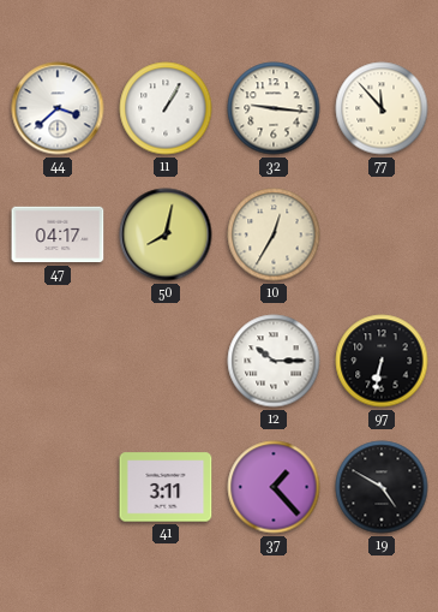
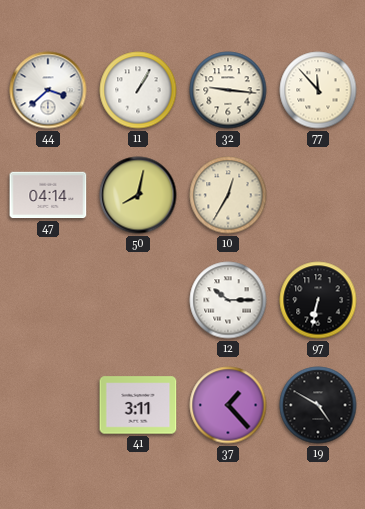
47: 04:17 -> 04:14 (48, 195)
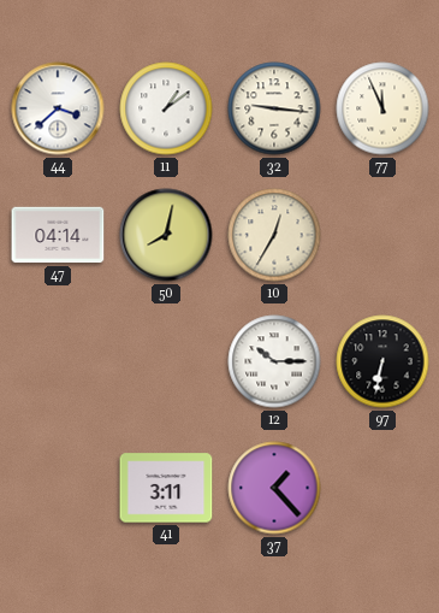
11: 1:05 -> 1:09 (166, 108)
77: 11:53 -> 11:56 (382, 108)
19: 4:50 -> none (318, 405)
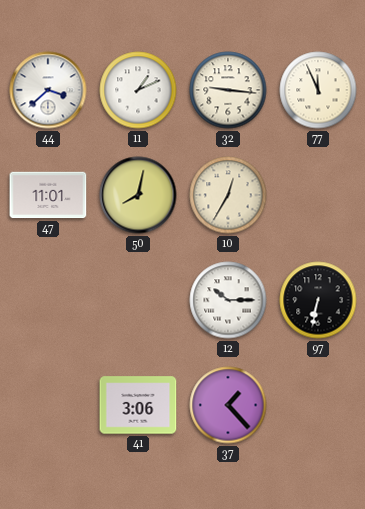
11: 1:09 -> 1:11 (138, 90)
47: 04:14 -> 11:01 (48, 195)
41: 3:11 -> 3:06 (138, 405)
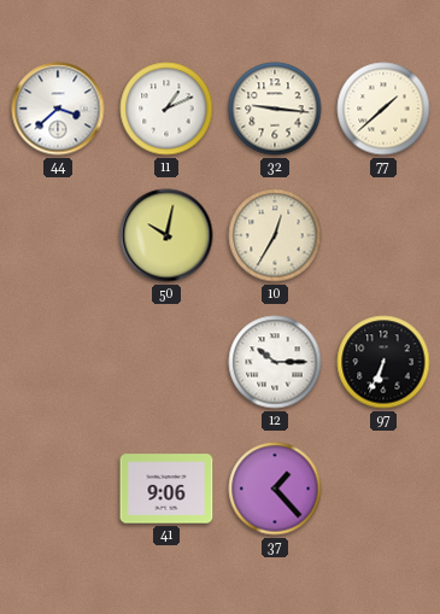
77: 11:56 -> 1:38 (383, 109)
47: 11:01 -> none (48, 195)
50: 8:02 -> 10:02 (166, 235)
97: 6:32 -> 6:34 (383, 362)
41: 3:06 -> 9:06 (166, 489)
